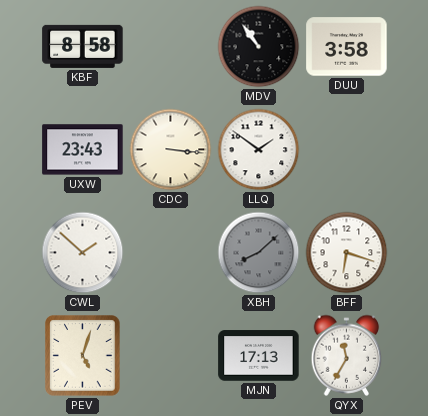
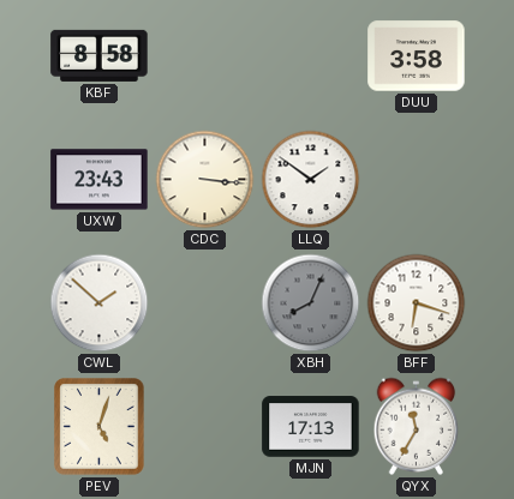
MDV: 10:54 -> none (259, 47)
XBH: 8:08 -> 8:04 (311, 303)
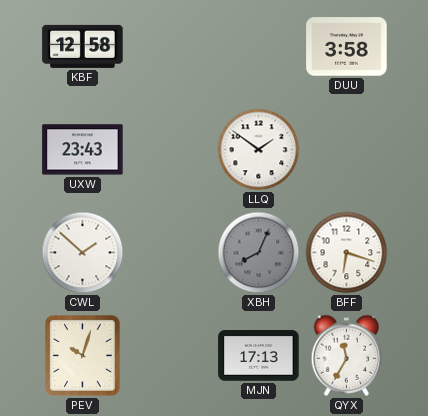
KBF: 8:58 -> 12:58 (83, 46)
CDC: 3:16 -> none (205, 180)
PEV: 5:03 -> 10:03 (83, 356)
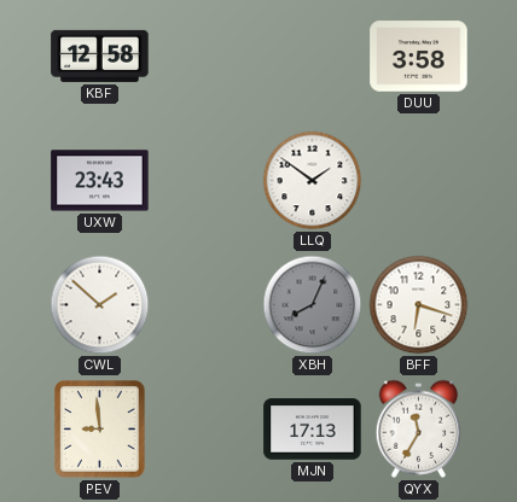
PEV: 10:03 -> 8:59 (100, 430)
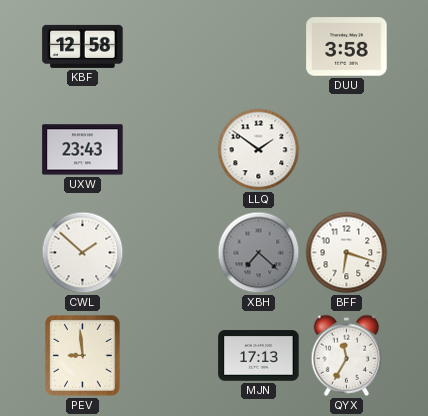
XBH: 8:04 -> 7:22 (259, 253)
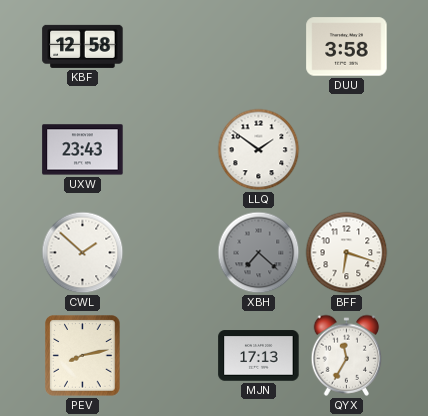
PEV: 8:59 -> 8:13 (83, 356)
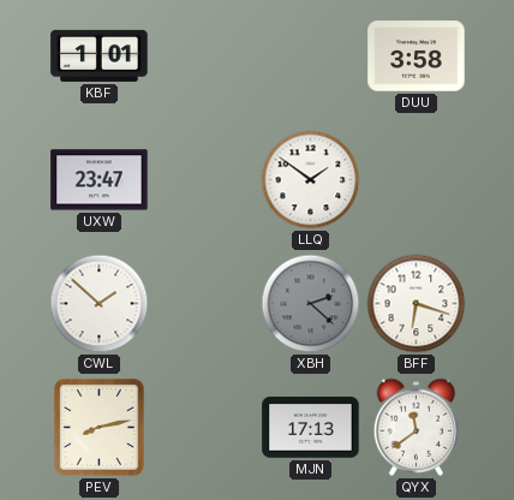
KBF: 12:58 -> 1:01 (100, 55)
UXW: 23:43 -> 23:47 (100, 180)
XBH: 7:22 -> 2:22 (311, 304)
QYX: 11:35 -> 11:39 (417, 427)
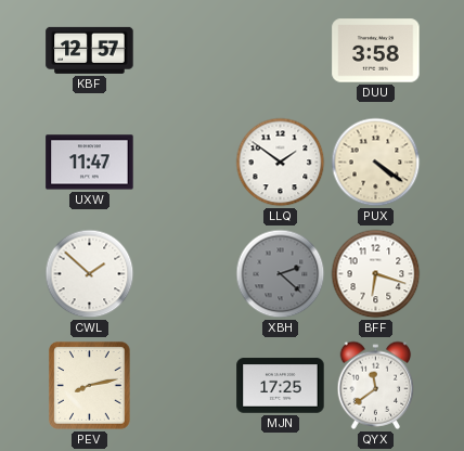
KBF: 1:01 -> 12:57 (90, 50)
UXW: 23:47 -> 11:47 (90, 163)
PUX: none -> 4:21 (376, 163)
MJN: 17:13 -> 17:25 (281, 386)
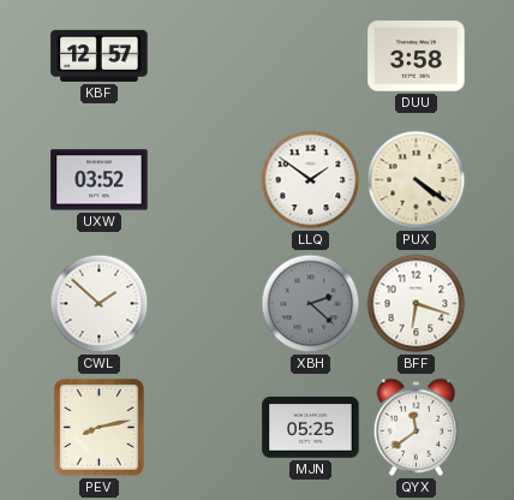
UXW: 11:47 -> 03:52 (100, 180)
MJN: 17:25 -> 05:25 (311, 428)
